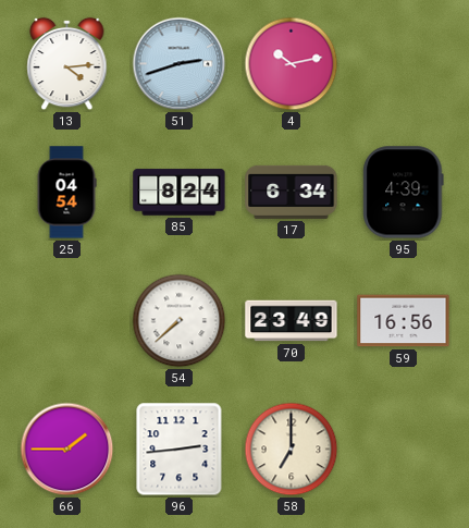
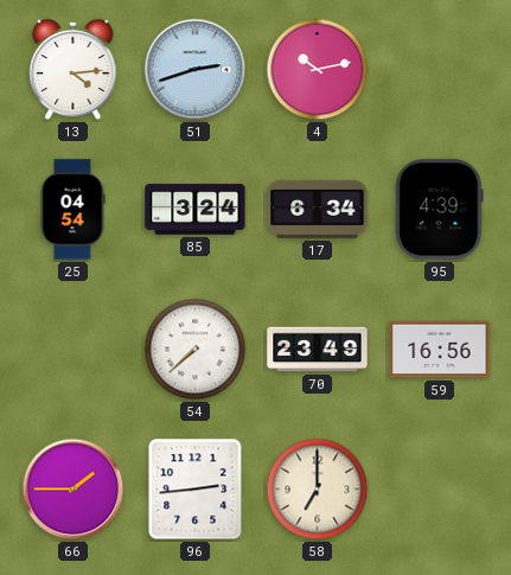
85: 8:24 -> 3:24 (196, 210)
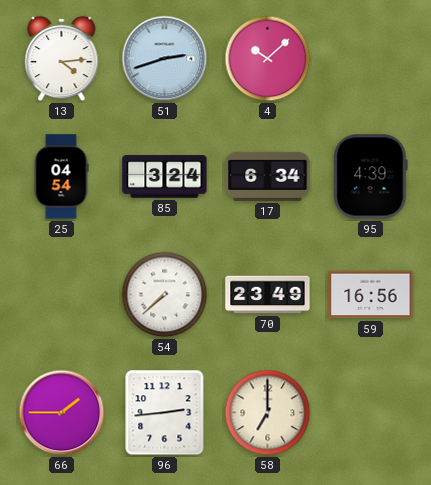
4: 10:13 -> 10:08 (268, 59)
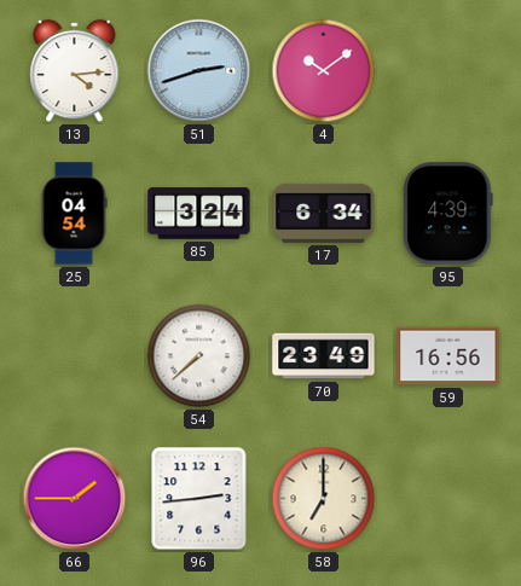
4: 10:08 -> 10:09 (324, 71)
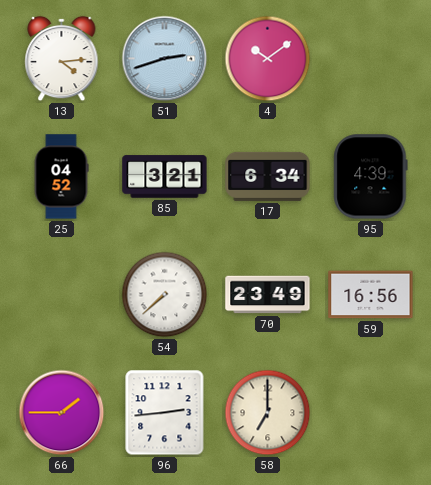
25: 04:54 -> 04:52 (61, 177)
85: 3:24 -> 3:21 (165, 177)
